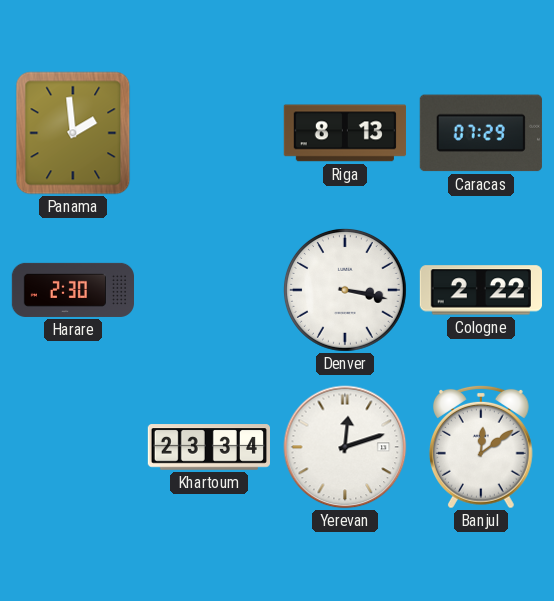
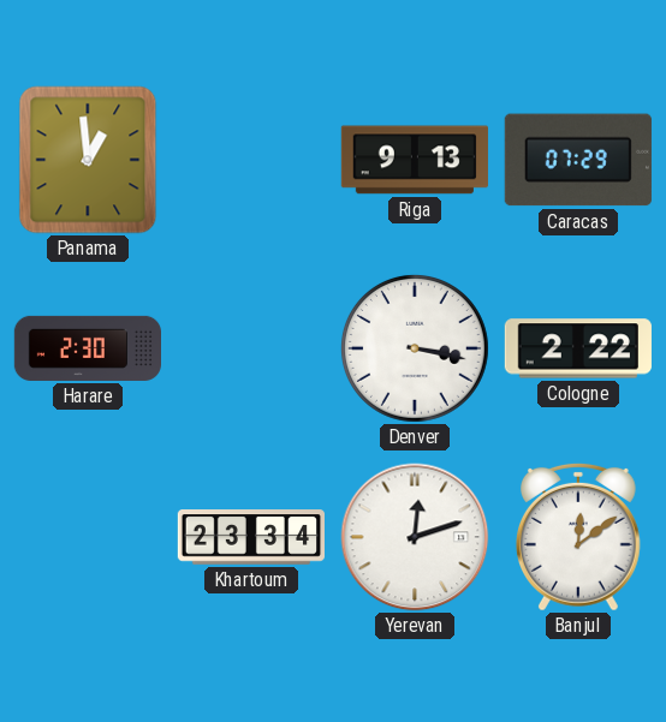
Panama: 1:59 -> 12:59 (88, 160)
Riga: 8:13 -> 9:13 (415, 160)
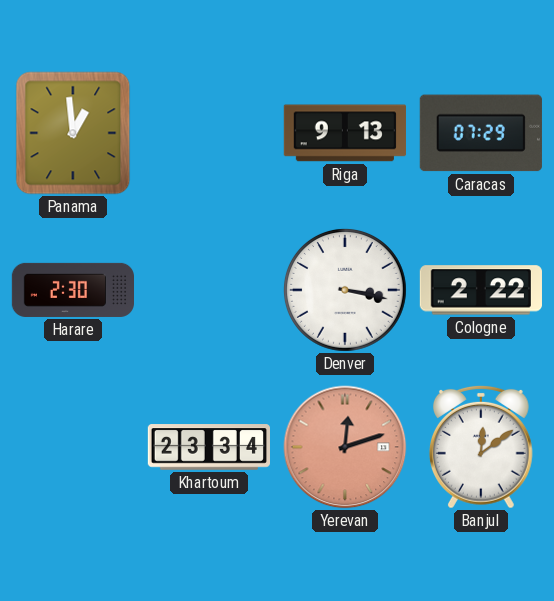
Yerevan dial: white -> salmon (345, 447)
